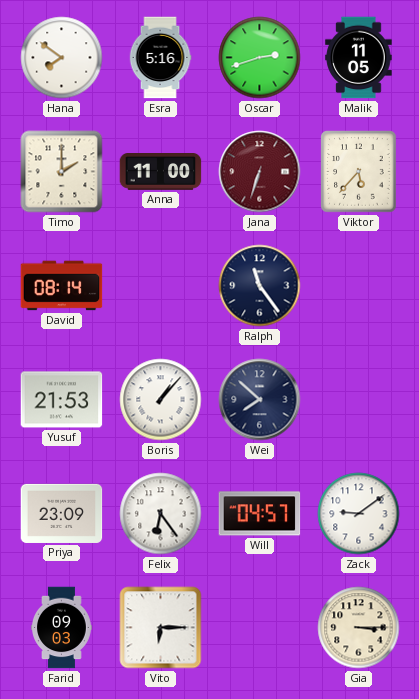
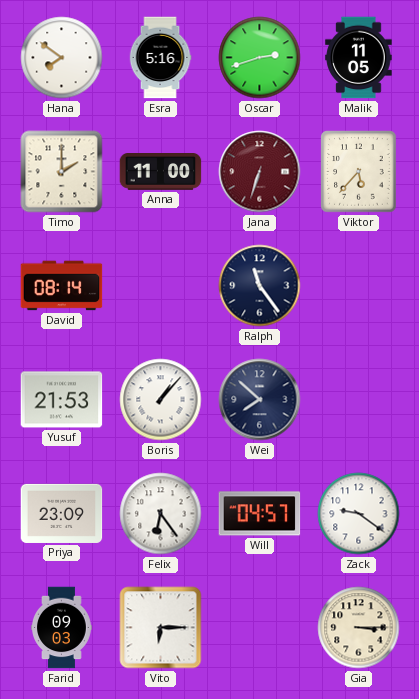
Zack: 9:09 -> 9:21 (359, 514)
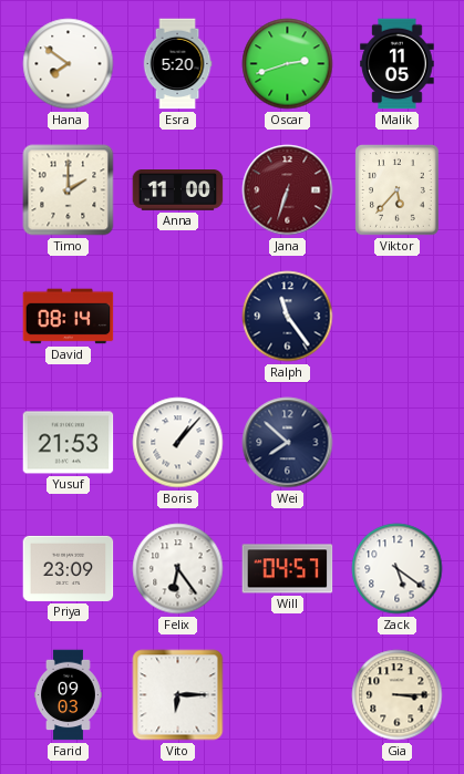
Esra: 5:16 -> 5:20 (177, 64)
Zack: 9:21 -> 5:21 (398, 569)
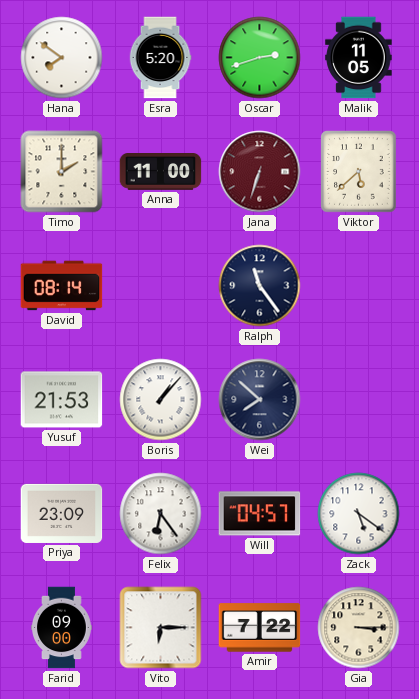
Viktor: 5:37 -> 5:38 (359, 172)
Farid: 09:03 -> 09:00 (62, 628)
Amir: none -> 7:22 (260, 628)
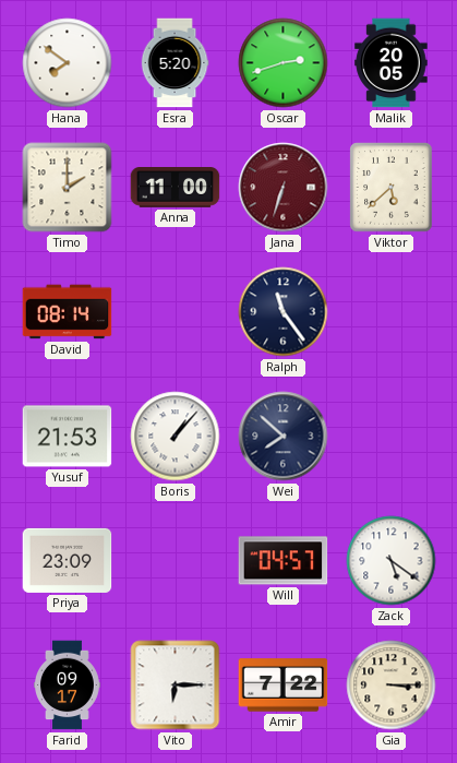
Malik: 11:05 -> 20:05 (392, 63)
Felix: 6:24 -> none (161, 514)
Farid: 09:00 -> 09:17 (68, 685)
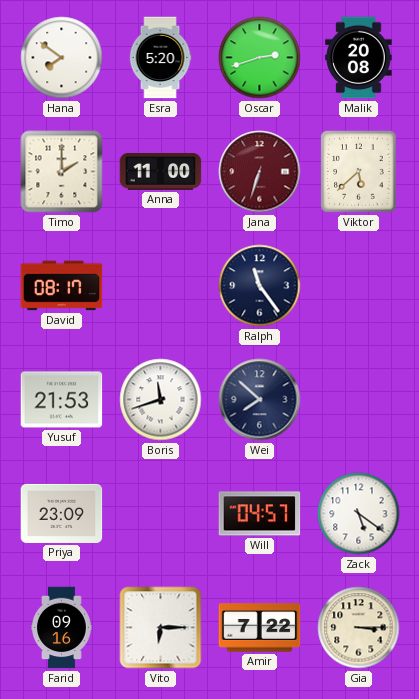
Malik: 20:05 -> 20:08 (359, 58)
David: 08:14 -> 08:17 (62, 286)
Boris: 1:07 -> 11:42 (161, 400)
Farid: 09:17 -> 09:16 (62, 628)
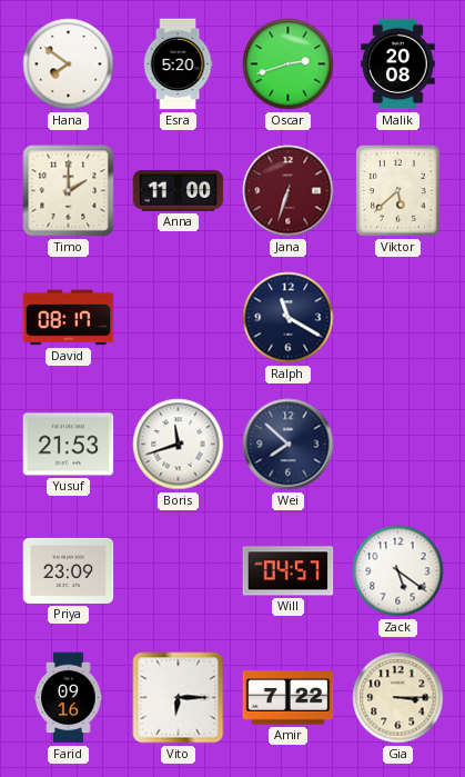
Ralph: 11:24 -> 11:20 (289, 318)
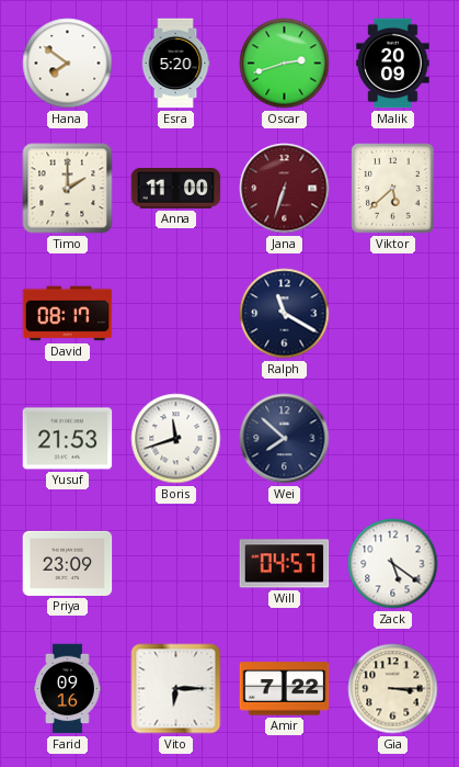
Malik: 20:08 -> 20:09 (393, 64)
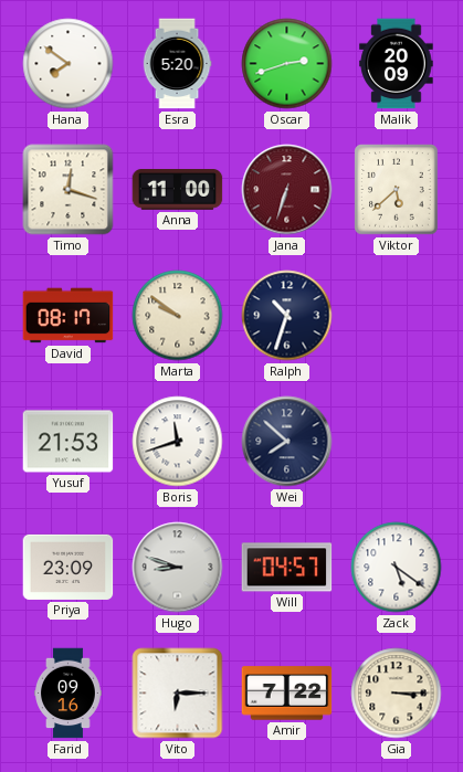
Timo: 2:00 -> 12:18 (69, 190)
Marta: none -> 9:51 (178, 316)
Ralph: 11:20 -> 10:33 (287, 316)
Hugo: none -> 8:48 (178, 568)
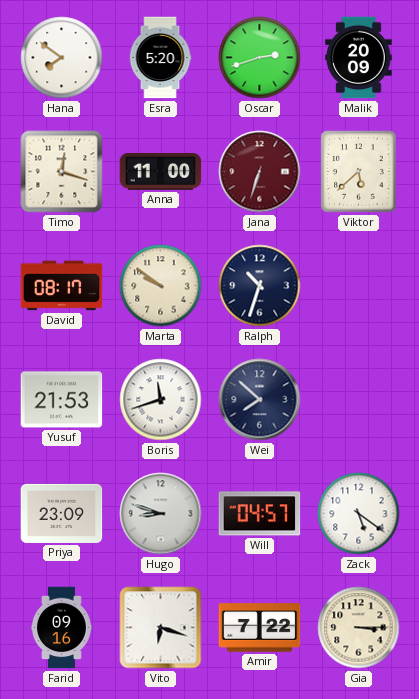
Vito: 6:15 -> 6:18 (161, 628)
